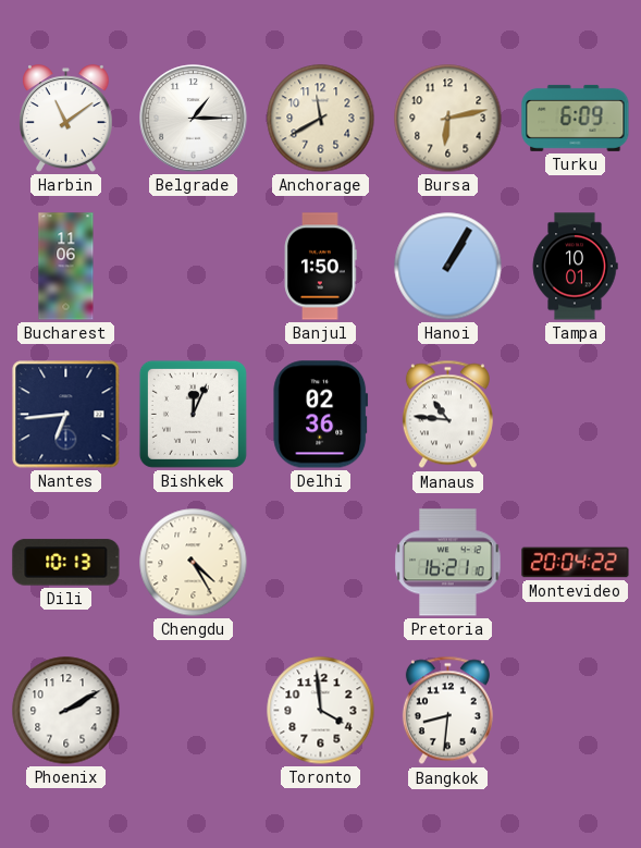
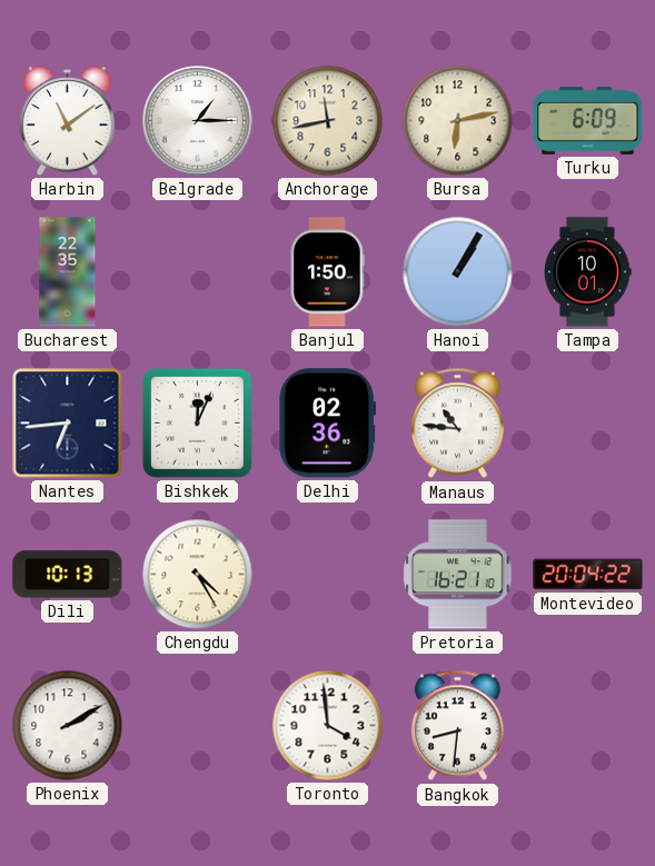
Anchorage: 11:40 -> 11:43 (328, 121)
Bucharest: 11:06 -> 22:35 (68, 272)
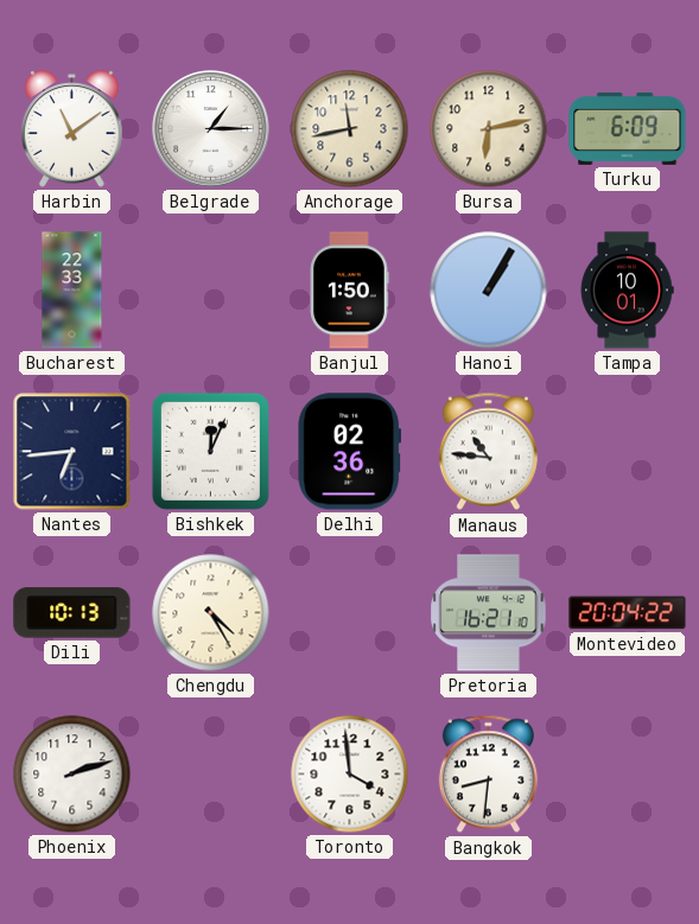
Bucharest: 22:35 -> 22:33 (72, 291)
Phoenix: 2:10 -> 2:12 (72, 775)
